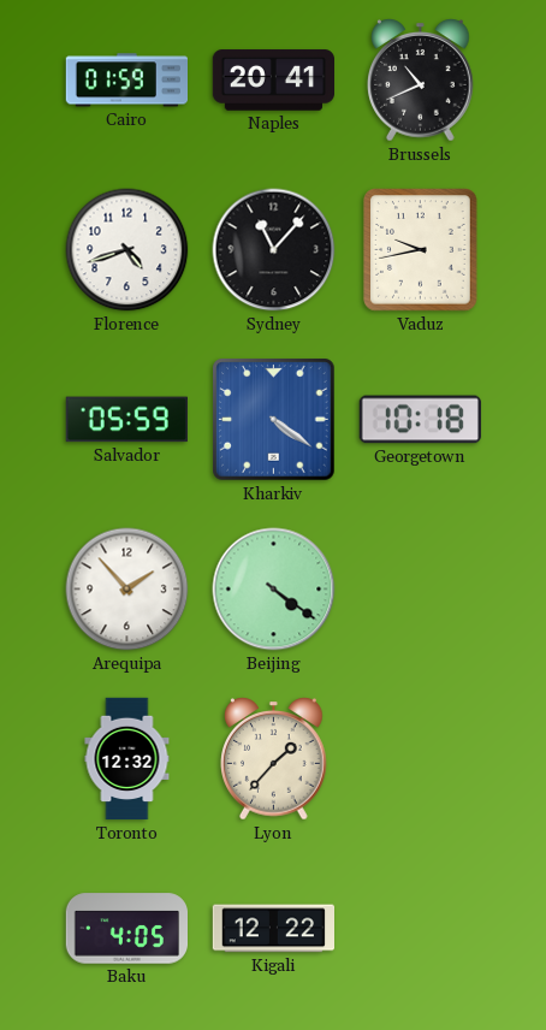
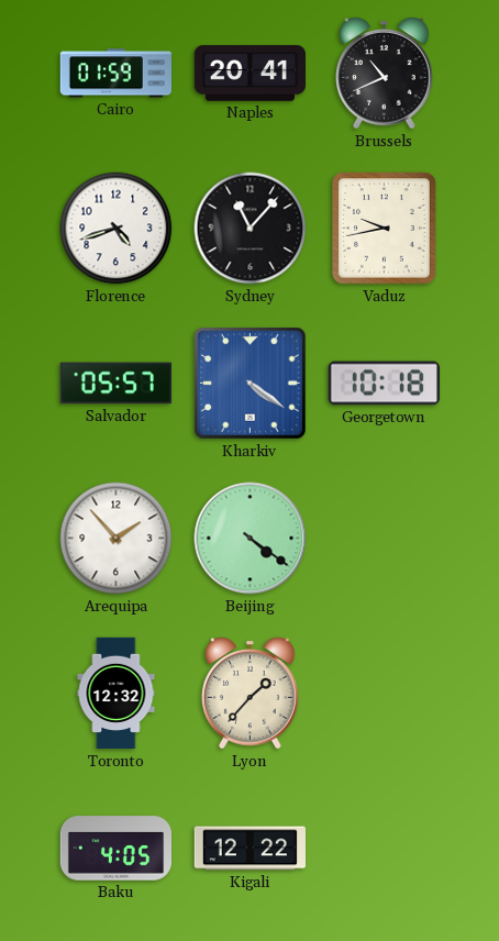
Salvador: 05:59 -> 05:57 (115, 384)
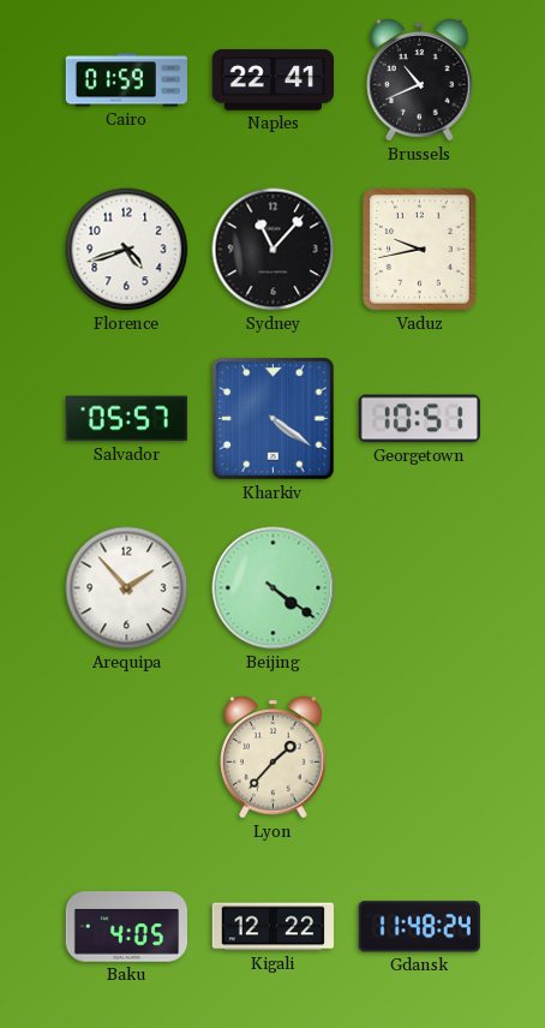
Naples: 20:41 -> 22:41 (272, 80)
Georgetown: 10:18 -> 10:51 (419, 419)
Toronto: 12:32 -> none (117, 694)
Gdansk: none -> 11:48 (419, 927)
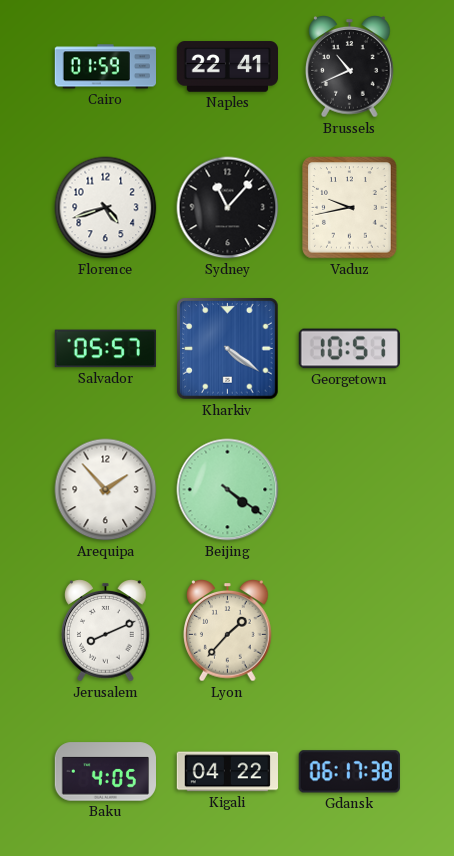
Jerusalem: none -> 8:11 (106, 631)
Kigali: 12:22 -> 04:22 (227, 772)
Gdansk: 11:48 -> 06:17 (349, 772)
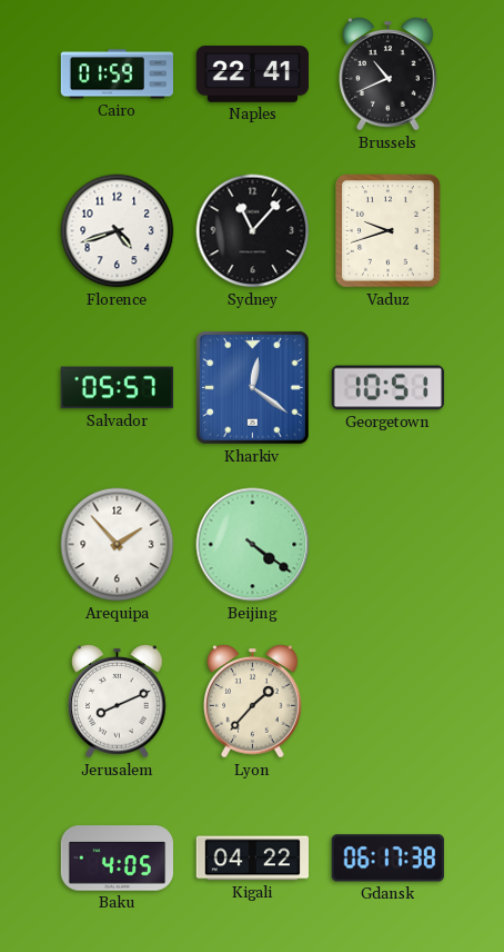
Vaduz: 9:43 -> 9:42 (389, 231)
Kharkiv: 4:21 -> 12:21 (253, 388)
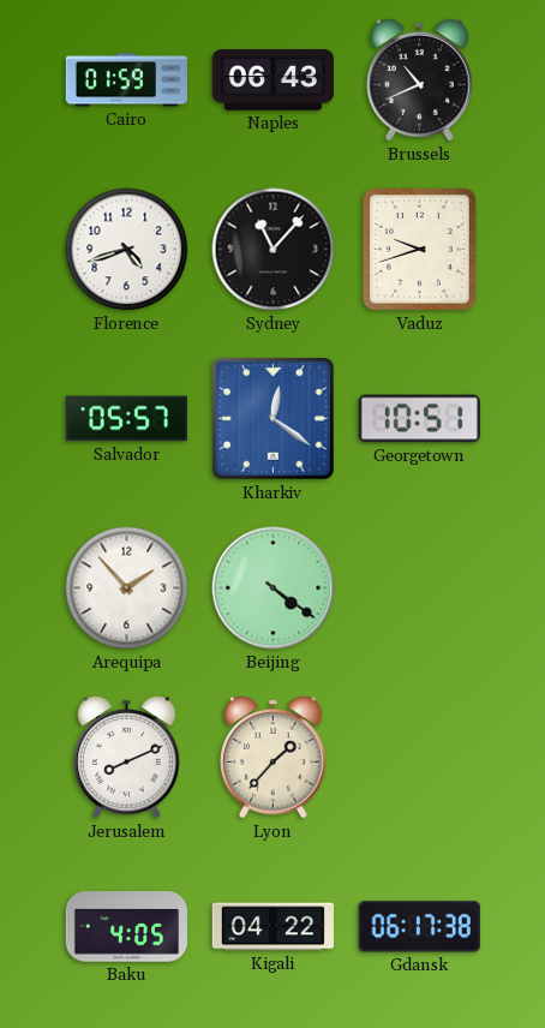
Naples: 22:41 -> 06:43 (272, 80)
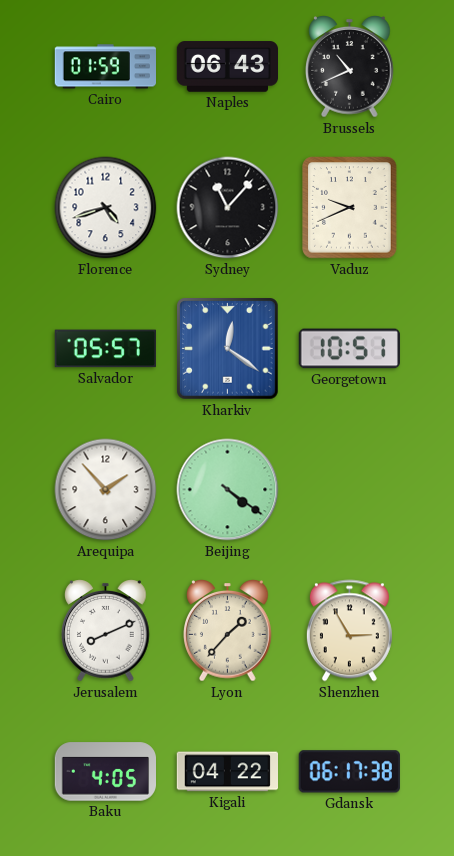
Vaduz: 9:42 -> 9:41 (350, 208)
Shenzhen: none -> 2:55 (349, 631)
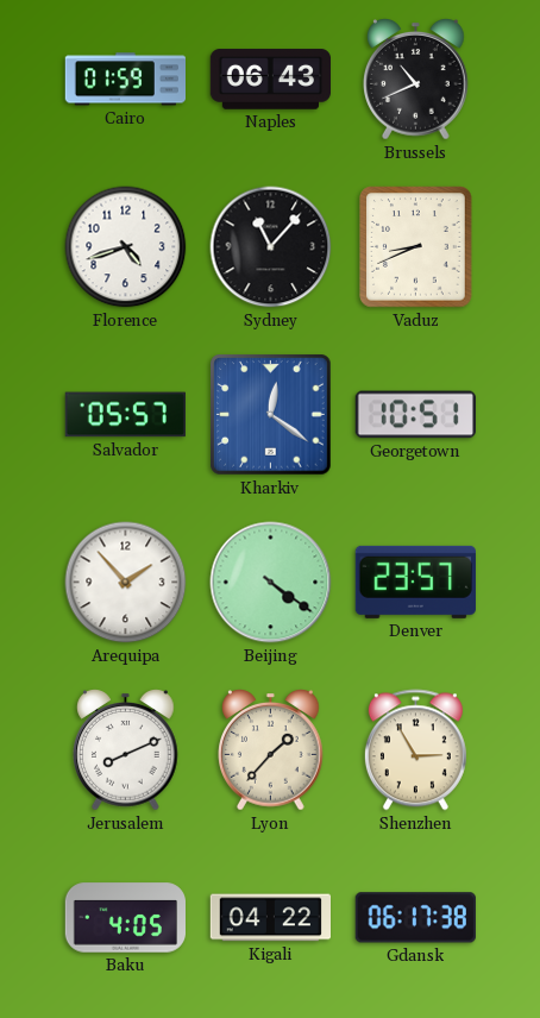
Vaduz: 9:41 -> 8:41 (416, 247)
Denver: none -> 23:57 (415, 582)
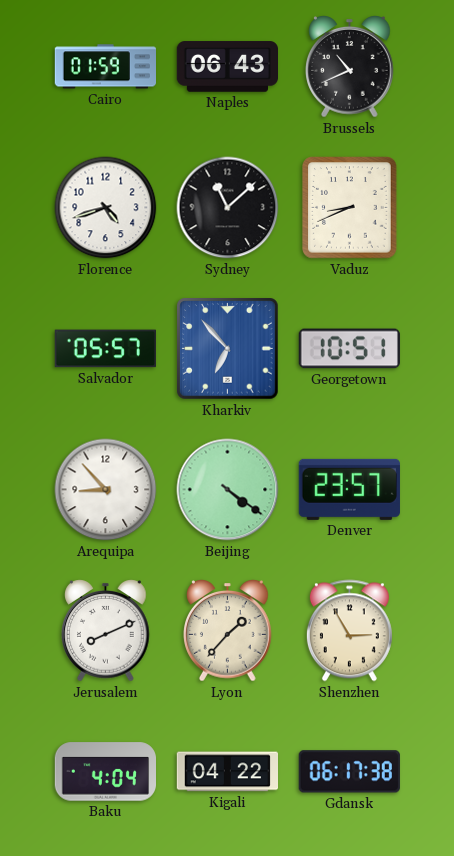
Sydney: 11:07 -> 11:08 (228, 208)
Kharkiv: 12:21 -> 6:53 (228, 349)
Arequipa: 1:53 -> 8:53 (106, 490)
Baku: 4:05 -> 4:04 (105, 772)
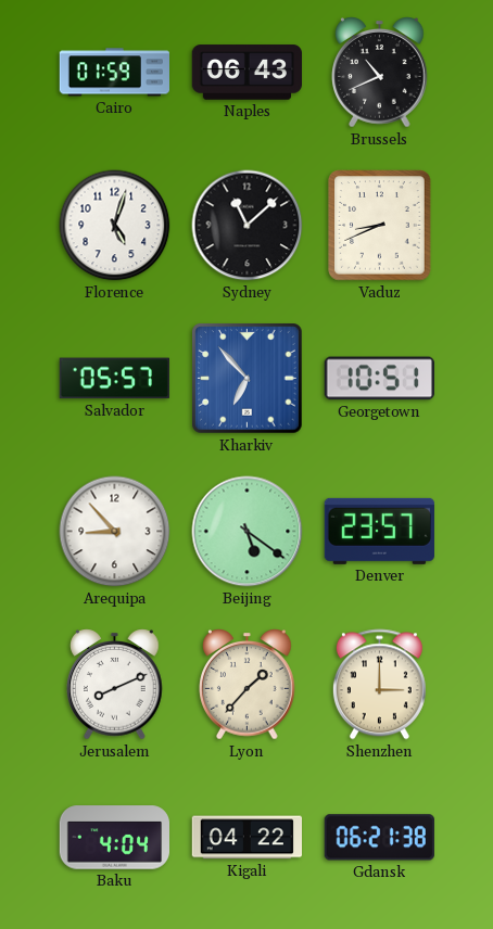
Florence: 4:42 -> 5:03 (115, 226)
Beijing: 4:21 -> 5:21 (248, 532)
Shenzhen: 2:55 -> 3:00 (379, 685)
Gdansk: 06:17 -> 06:21 (379, 838)
